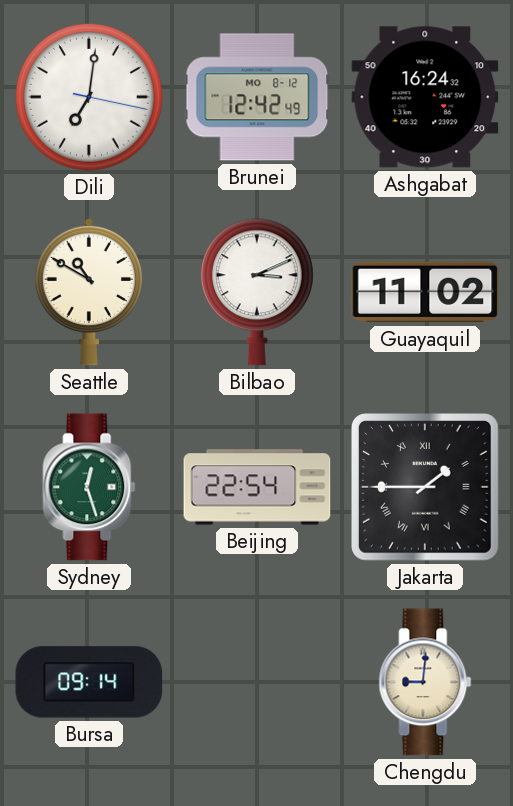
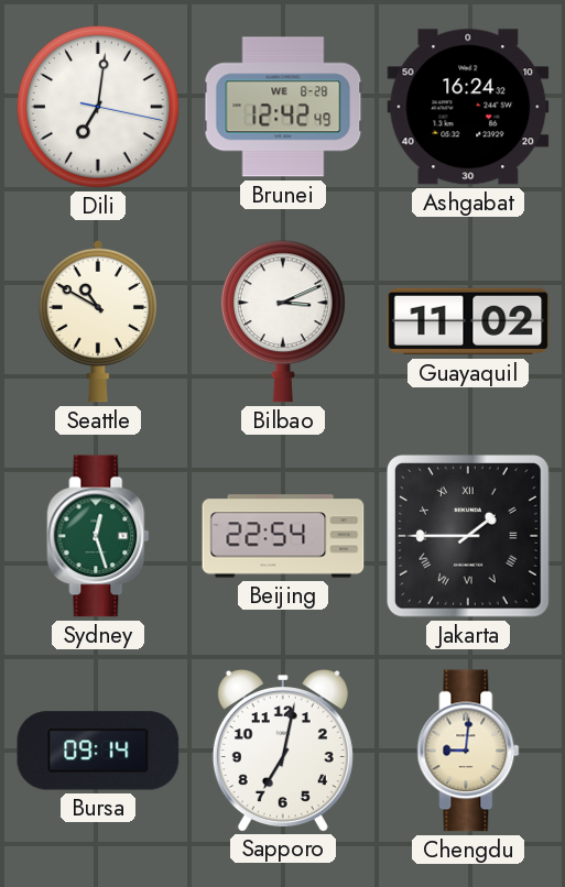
Brunei date: MO 8-12 -> WE 8-28 (283, 107)
Sapporo: none -> 7:02 (283, 751)
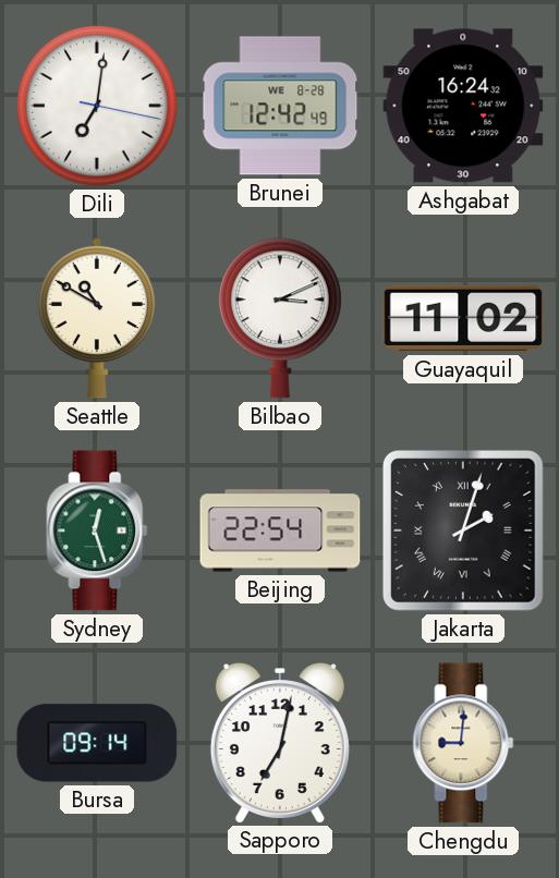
Jakarta: 1:45 -> 2:03 (464, 532)
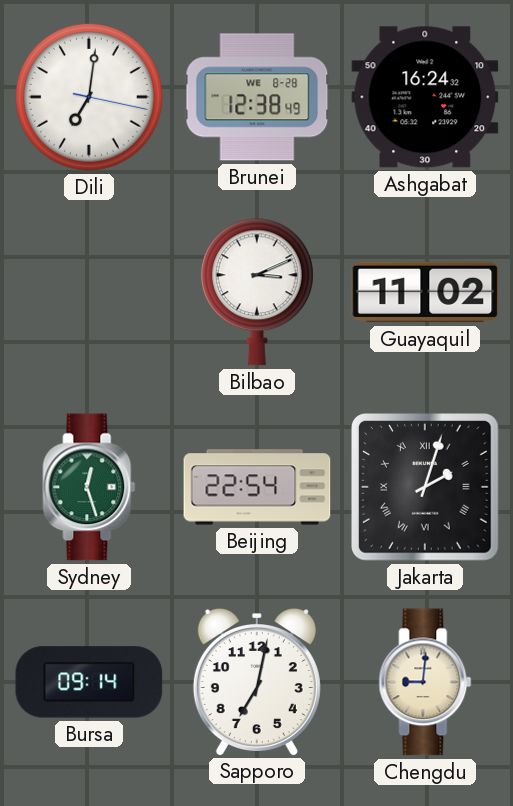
Brunei: 12:42 -> 12:38 (257, 97)
Seattle: 10:50 -> none (96, 318)
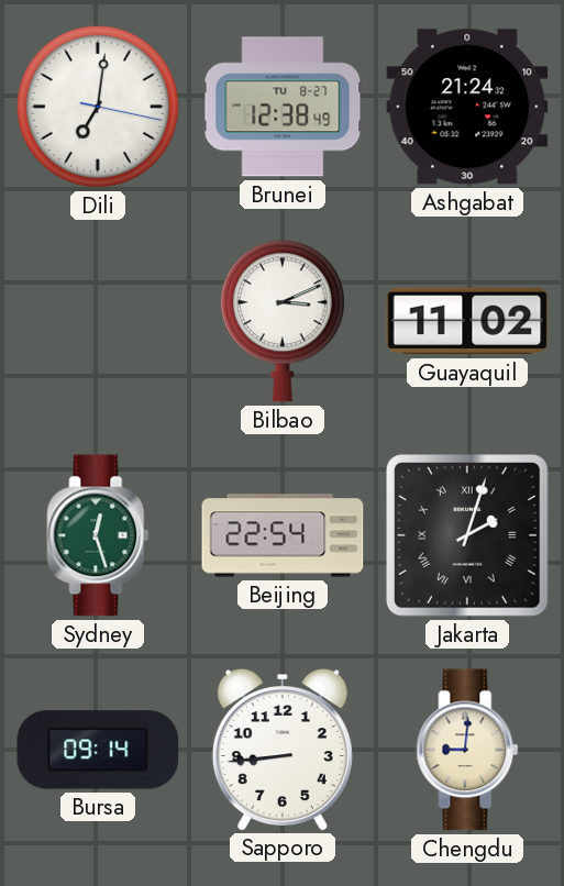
Brunei date: WE 8-28 -> TU 8-27 (283, 107)
Ashgabat: 16:24 -> 21:24 (467, 107)
Sapporo: 7:02 -> 8:44 (283, 750)
